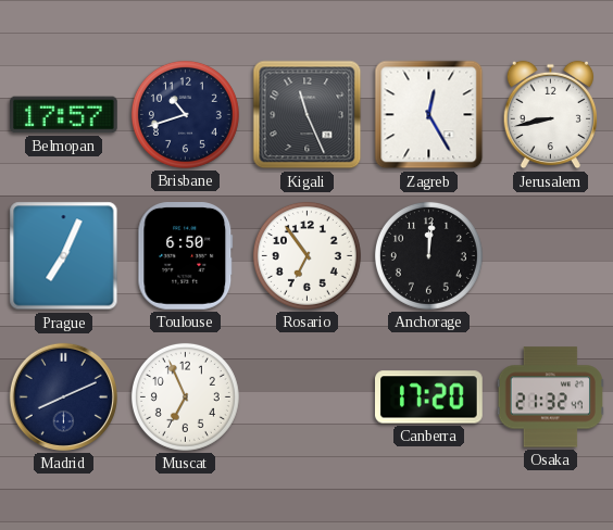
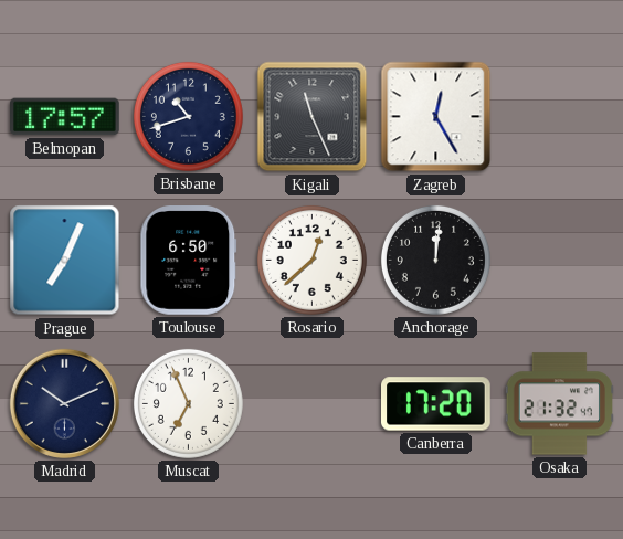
Jerusalem: 8:43 -> none (550, 115)
Rosario: 6:54 -> 12:38 (311, 260)
Madrid: 8:11 -> 10:11 (64, 403)
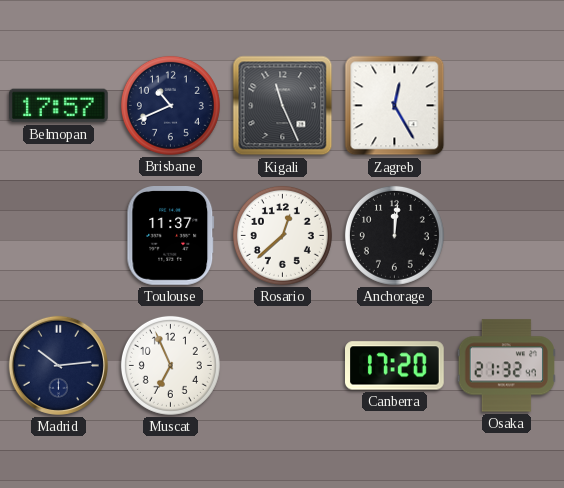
Brisbane: 10:42 -> 10:41 (170, 105)
Prague: 7:04 -> none (65, 261)
Toulouse: 6:50 -> 11:37 (171, 236)
Madrid: 10:11 -> 10:14 (58, 365)
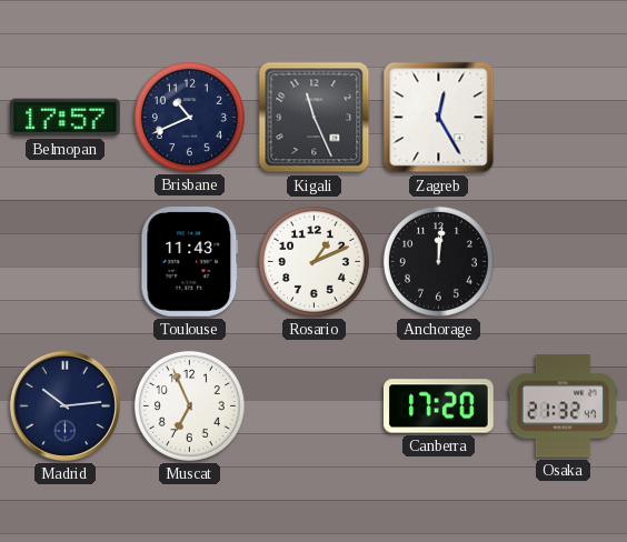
Toulouse: 11:37 -> 11:43 (190, 262)
Rosario: 12:38 -> 1:11 (313, 261)
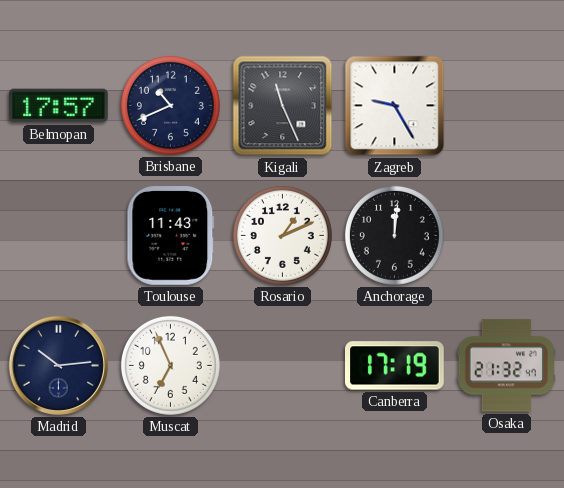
Zagreb: 12:25 -> 9:25 (395, 106)
Canberra: 17:20 -> 17:19 (395, 366)
